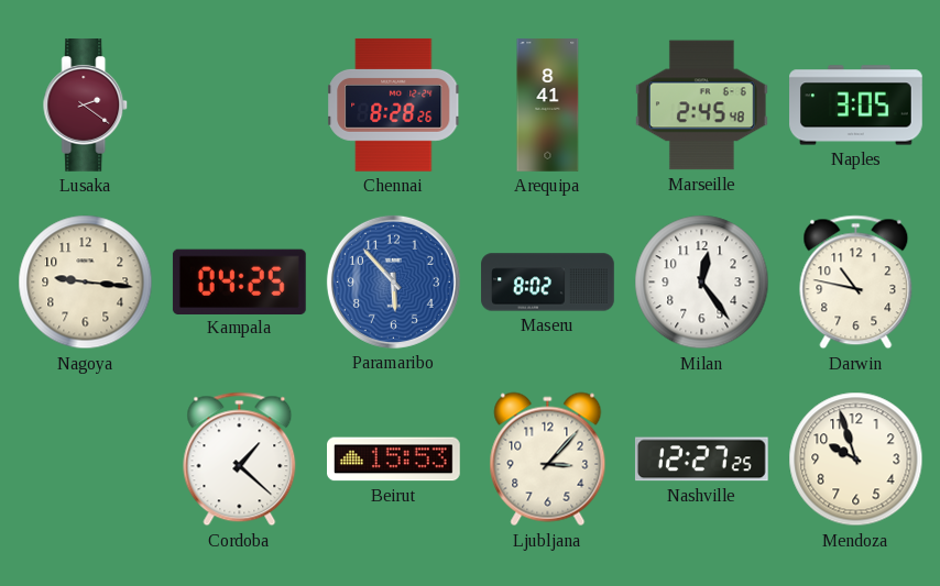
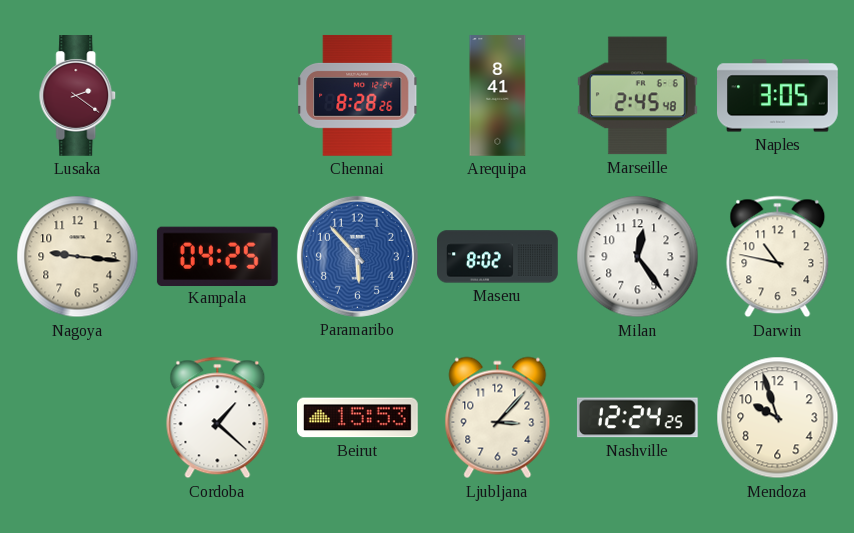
Nashville: 12:27 -> 12:24 (637, 418)
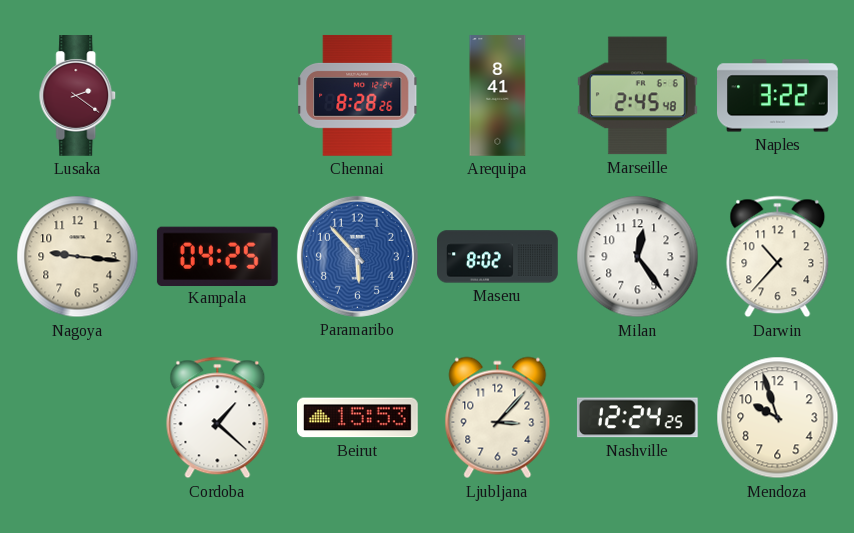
Naples: 3:05 -> 3:22 (778, 96)
Darwin: 10:47 -> 10:37 (778, 257)
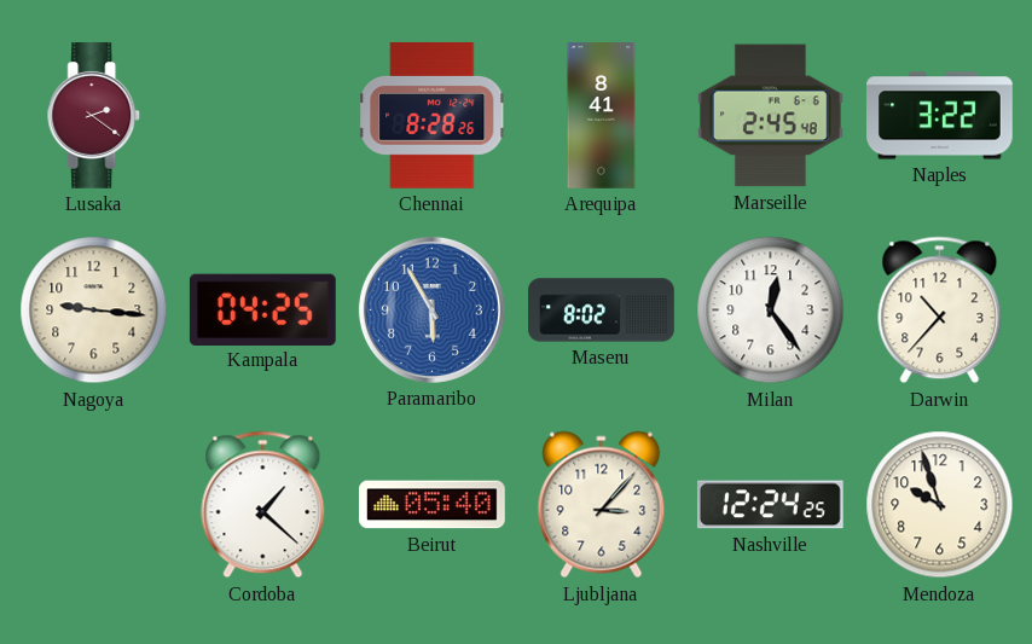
Paramaribo: 5:53 -> 5:55 (431, 309)
Beirut: 15:53 -> 05:40 (433, 505)
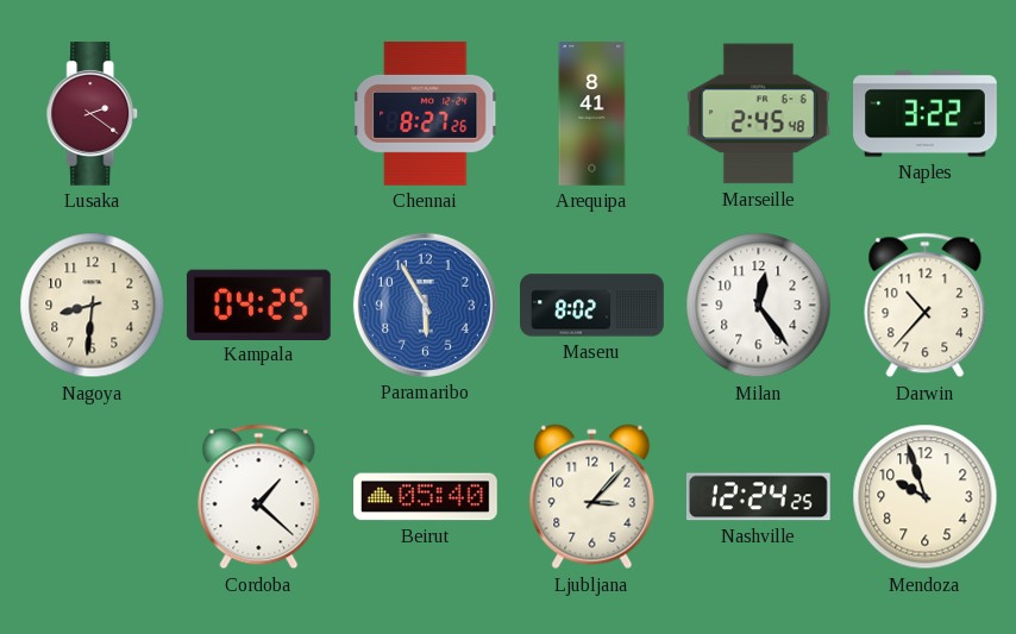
Chennai: 8:28 -> 8:27 (426, 114)
Nagoya: 9:16 -> 8:31 (93, 306)
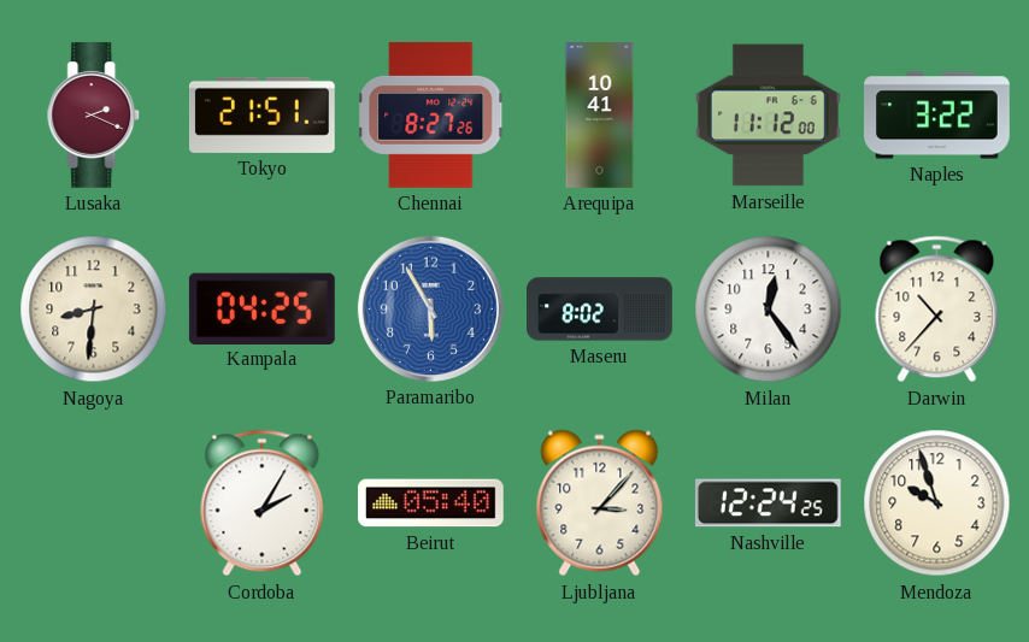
Lusaka: 2:21 -> 2:19 (94, 116)
Tokyo: none -> 21:51 (261, 114)
Arequipa: 8:41 -> 10:41 (600, 116)
Marseille: 2:45 -> 11:12 (768, 116)
Cordoba: 1:22 -> 2:05 (263, 503)
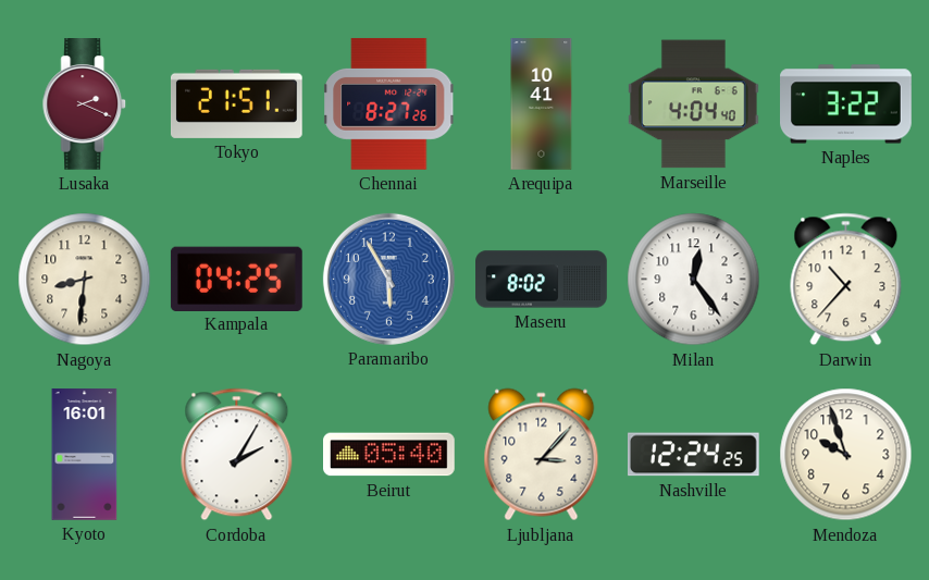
Marseille: 11:12 -> 4:04 (693, 104)
Kyoto: none -> 16:01 (85, 455)
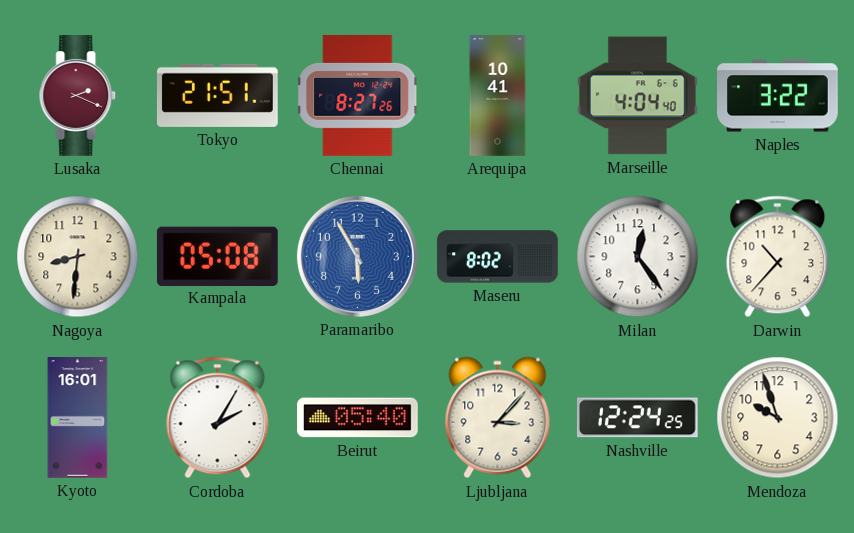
Kampala: 04:25 -> 05:08 (217, 256)
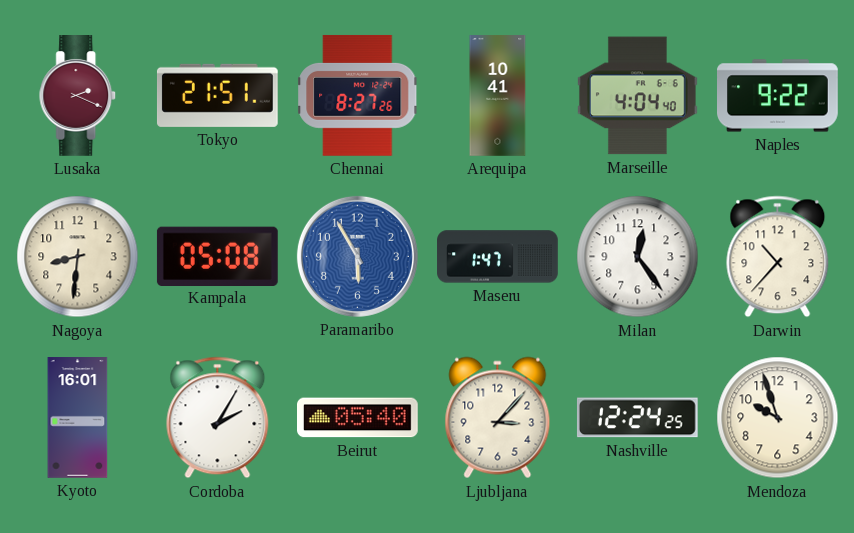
Naples: 3:22 -> 9:22 (778, 96)
Maseru: 8:02 -> 1:47 (498, 257)
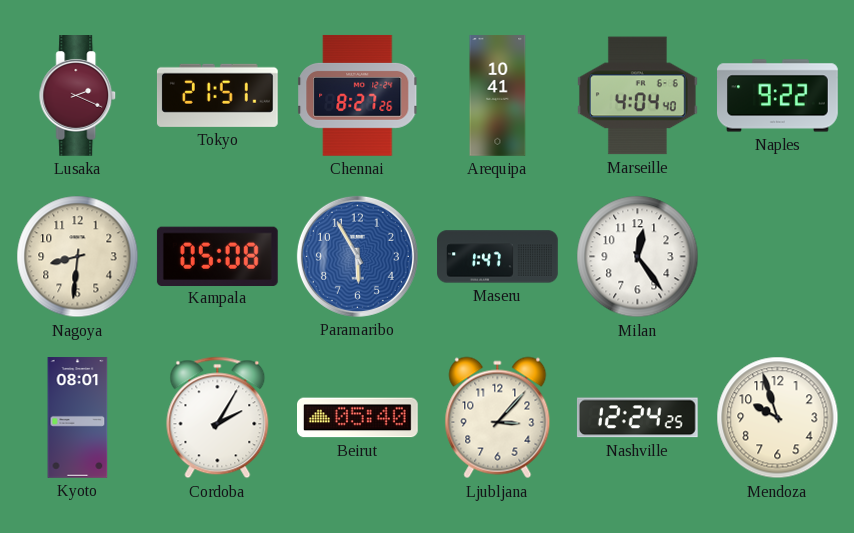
Darwin: 10:37 -> none (778, 257)
Kyoto: 16:01 -> 08:01 (78, 418)
